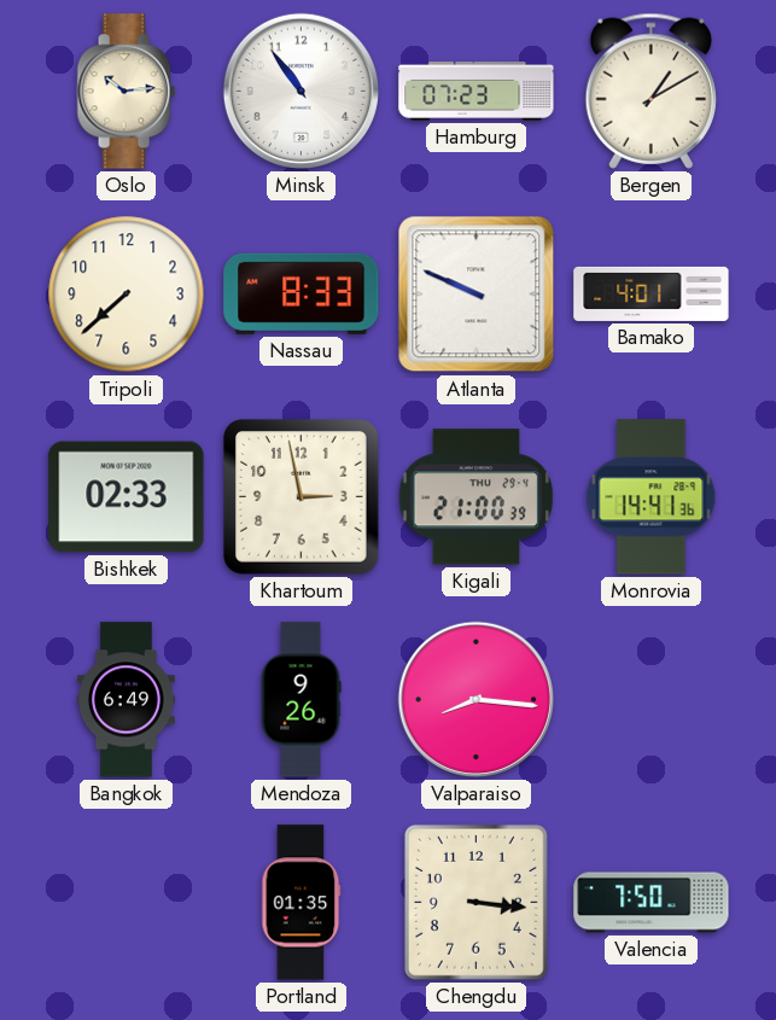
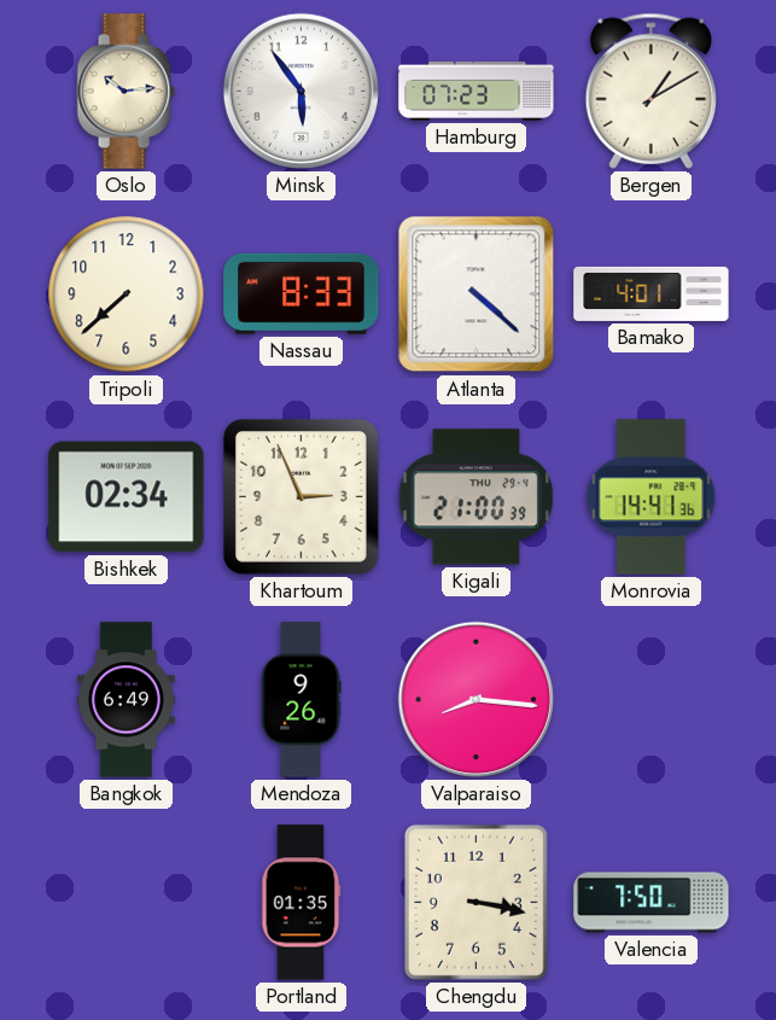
Minsk: 10:54 -> 5:54 (301, 91)
Atlanta: 9:49 -> 4:22 (477, 295)
Bishkek: 02:33 -> 02:34 (127, 497)
Khartoum: 2:58 -> 2:56 (302, 497)
Chengdu: 3:16 -> 3:17 (475, 902)
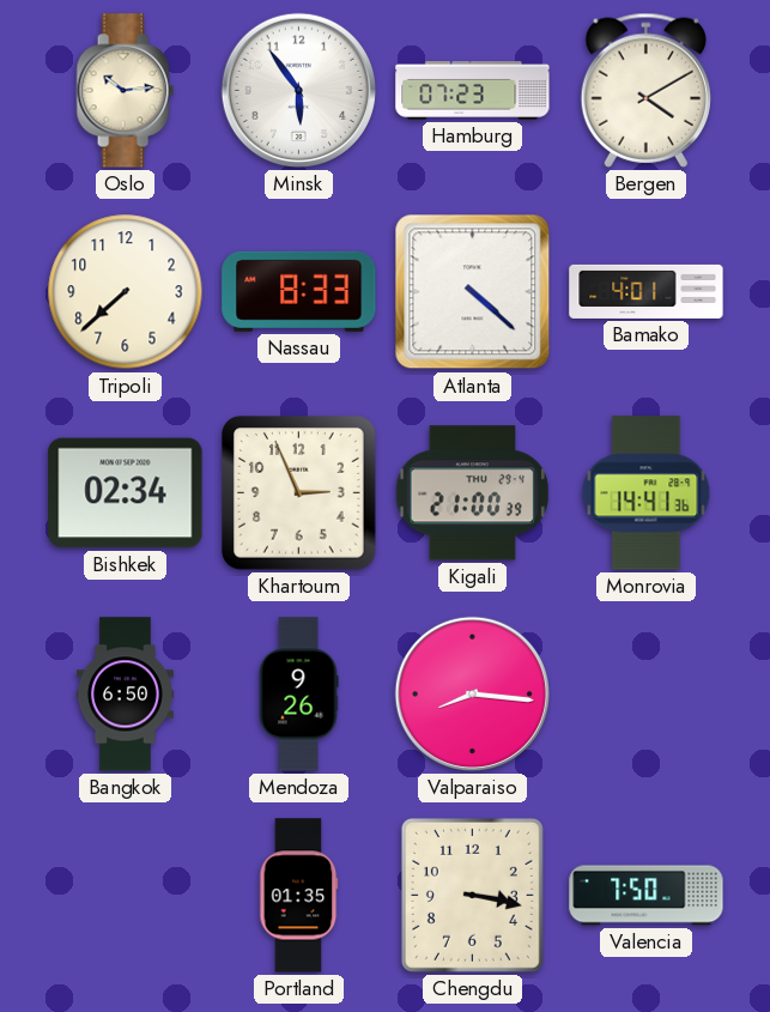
Bergen: 1:10 -> 4:10 (645, 90)
Bangkok: 6:49 -> 6:50 (125, 695)
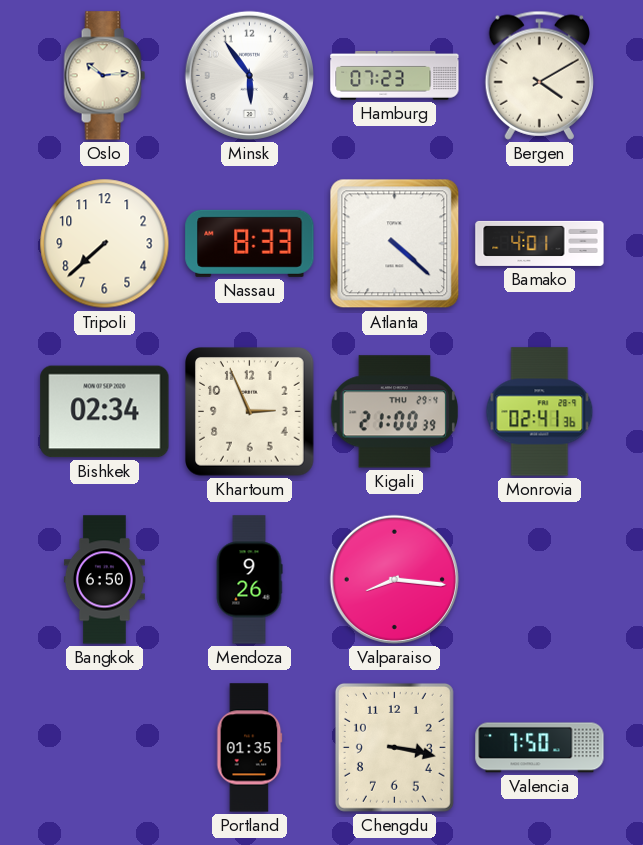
Monrovia: 14:41 -> 02:41 (540, 412)
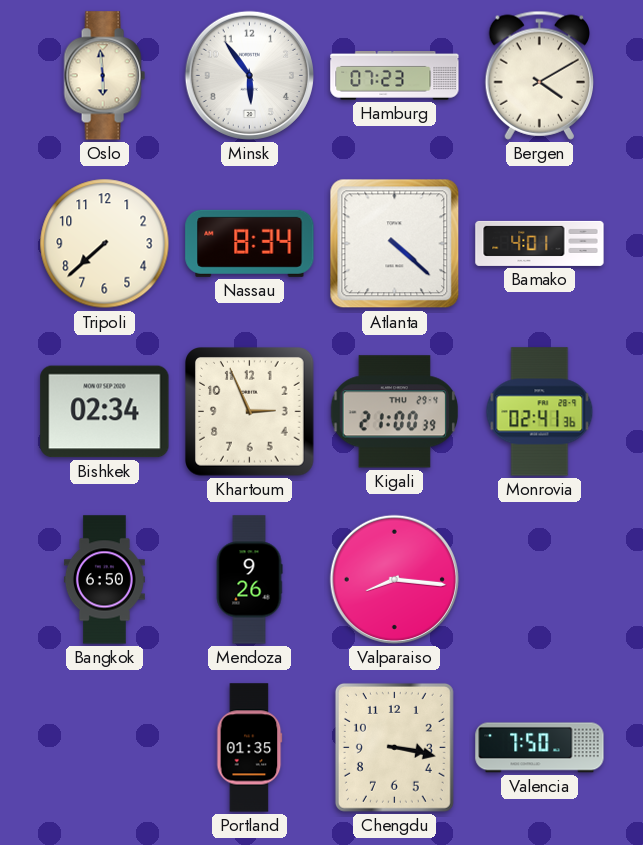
Oslo: 10:14 -> 5:59 (104, 76)
Nassau: 8:33 -> 8:34 (250, 243)
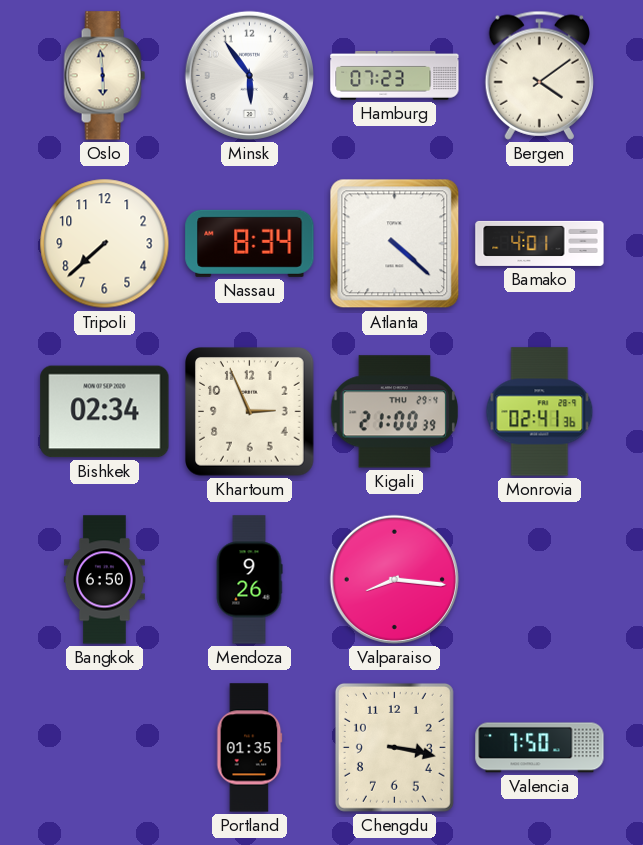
Bergen: 4:10 -> 4:09 (539, 75)
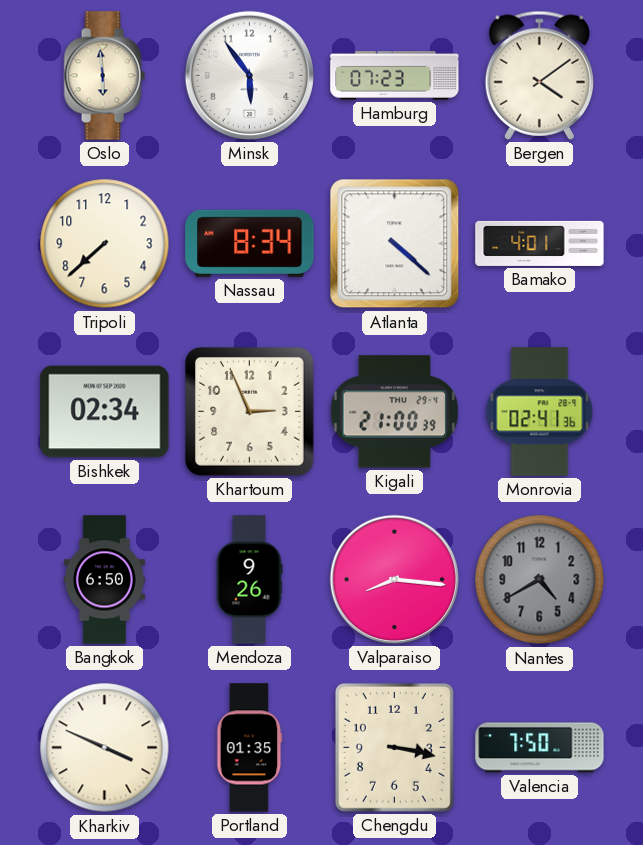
Nantes: none -> 4:40 (540, 580)
Kharkiv: none -> 3:49 (105, 748)
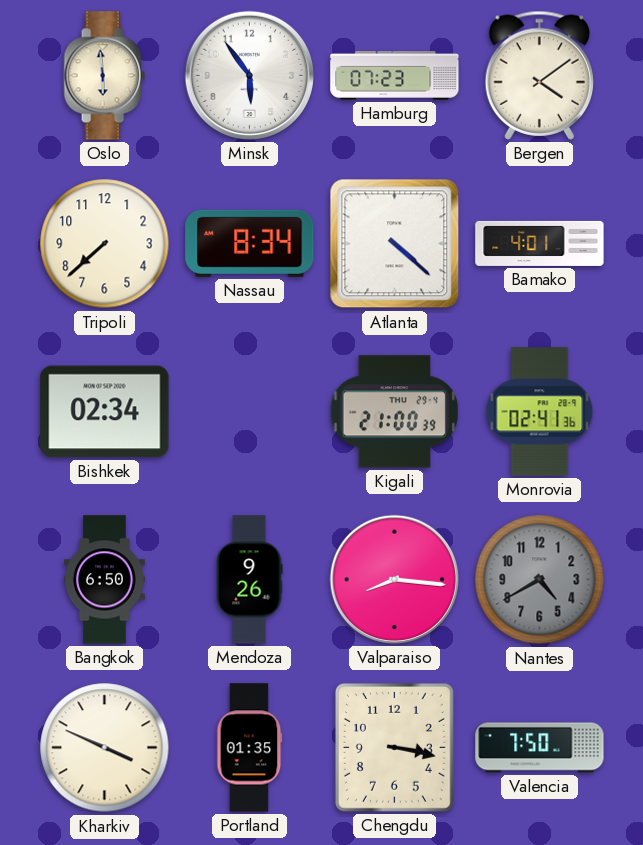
Khartoum: 2:56 -> none (250, 412)
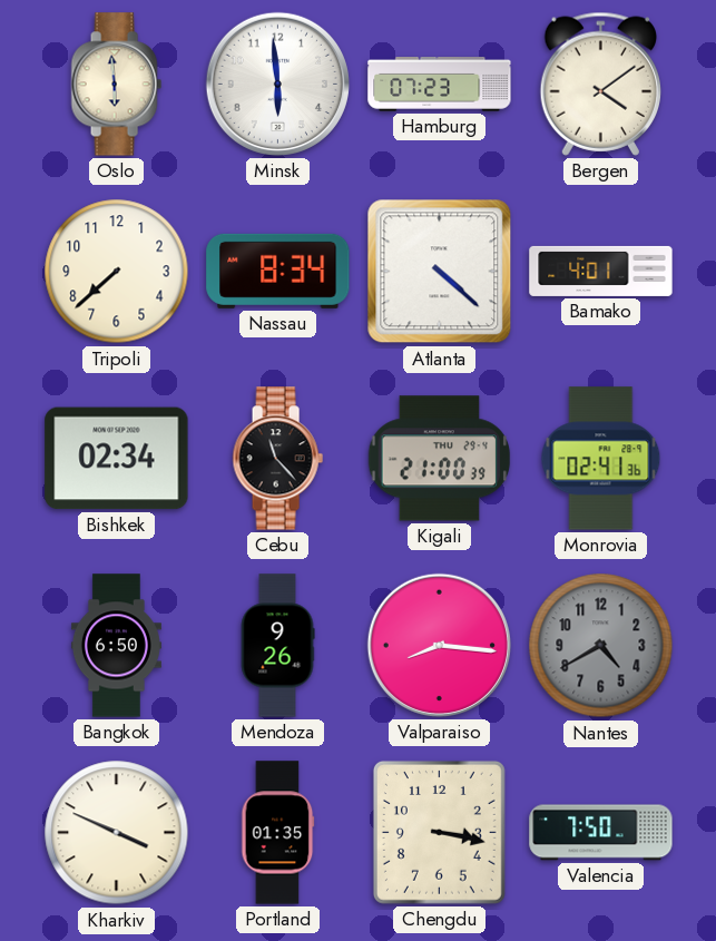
Minsk: 5:54 -> 5:59 (277, 84)
Cebu: none -> 11:23 (277, 459)
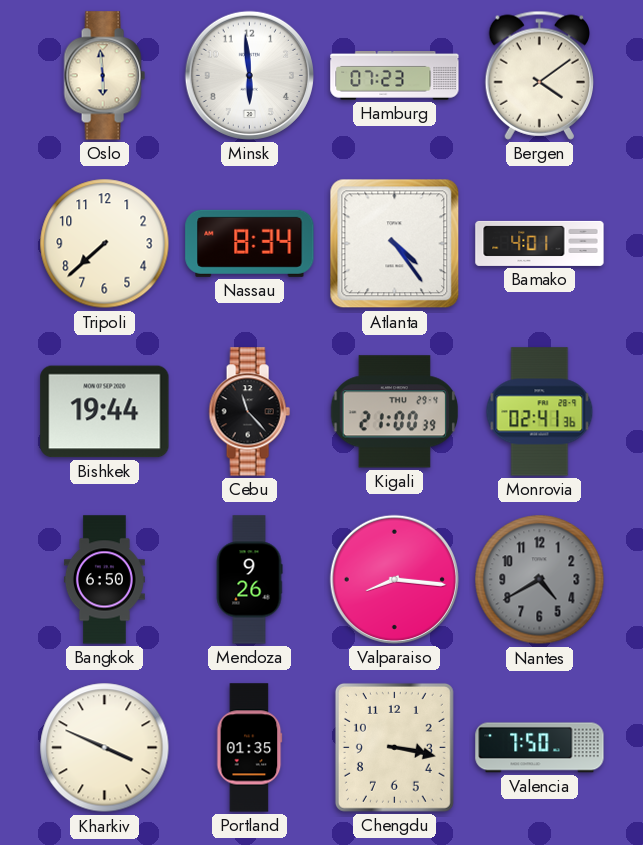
Atlanta: 4:22 -> 4:24 (395, 244)
Bishkek: 02:34 -> 19:44 (105, 412)
